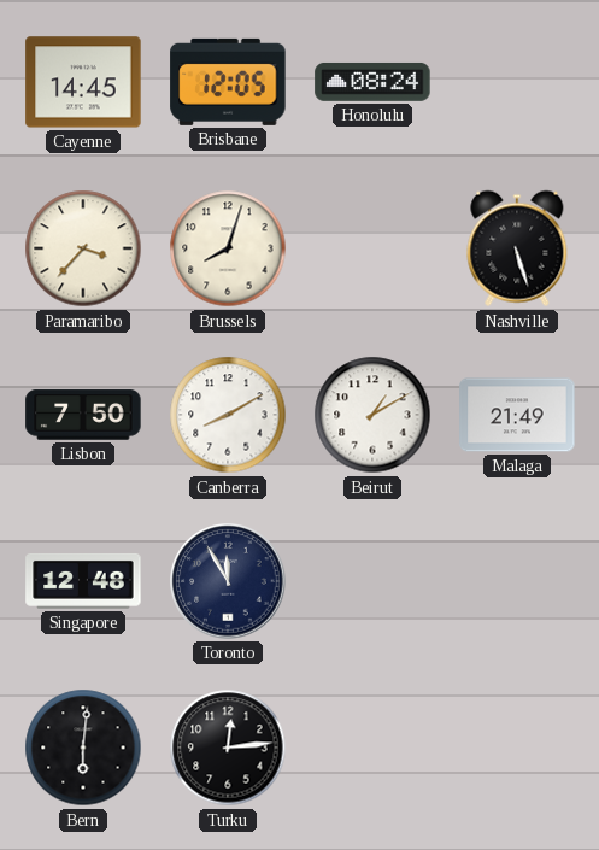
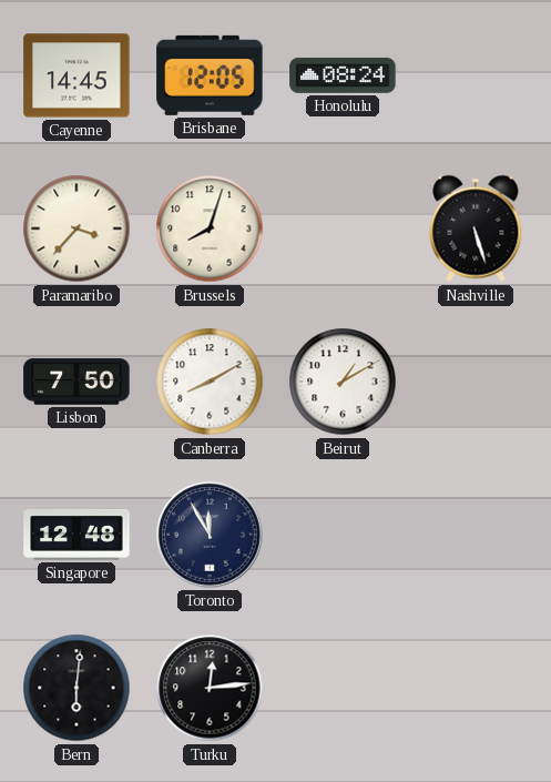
Malaga: 21:49 -> none (517, 415)
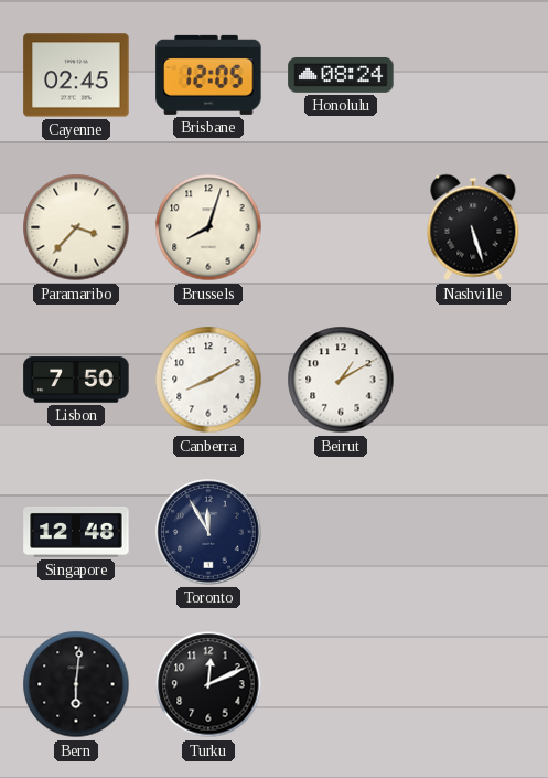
Cayenne: 14:45 -> 02:45 (76, 75)
Turku: 12:14 -> 12:11 (208, 684)
